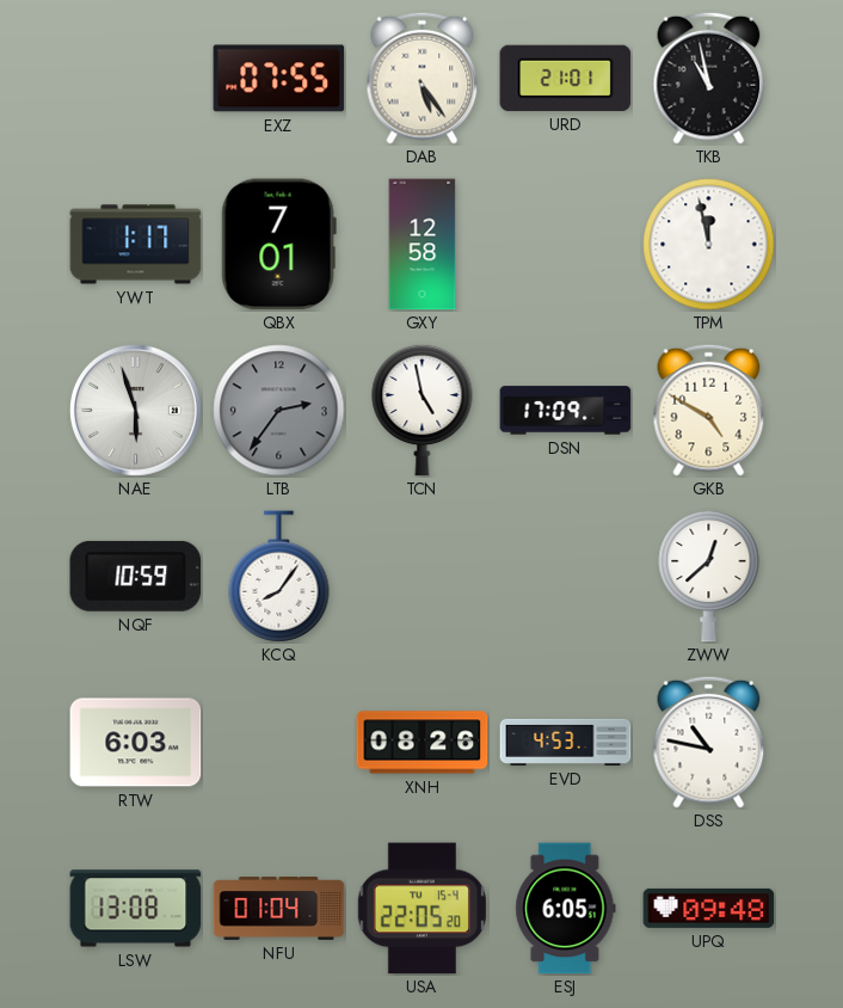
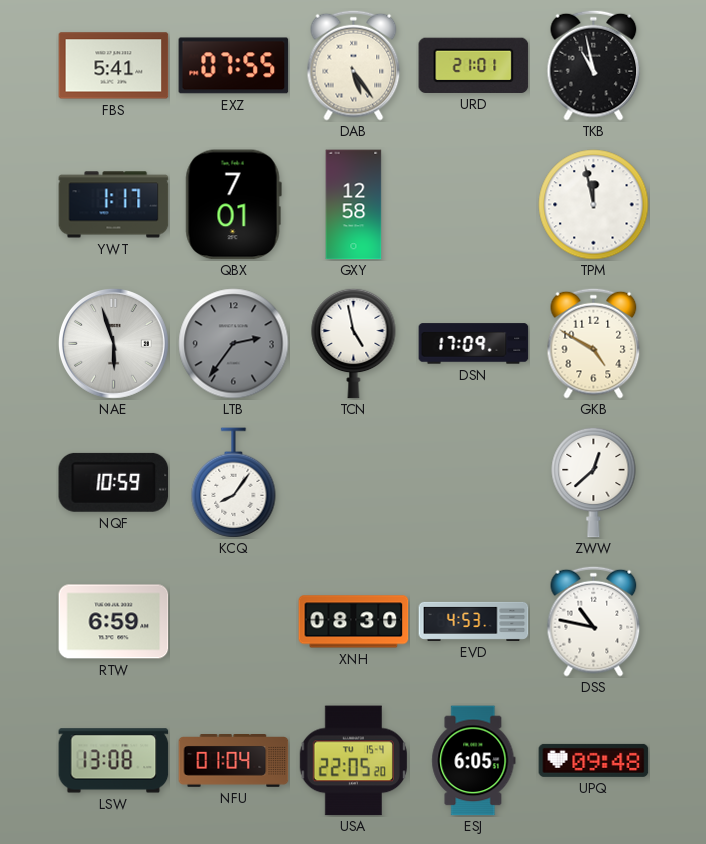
FBS: none -> 5:41 (114, 66)
RTW: 6:03 -> 6:59 (114, 622)
XNH: 08:26 -> 08:30 (354, 622)
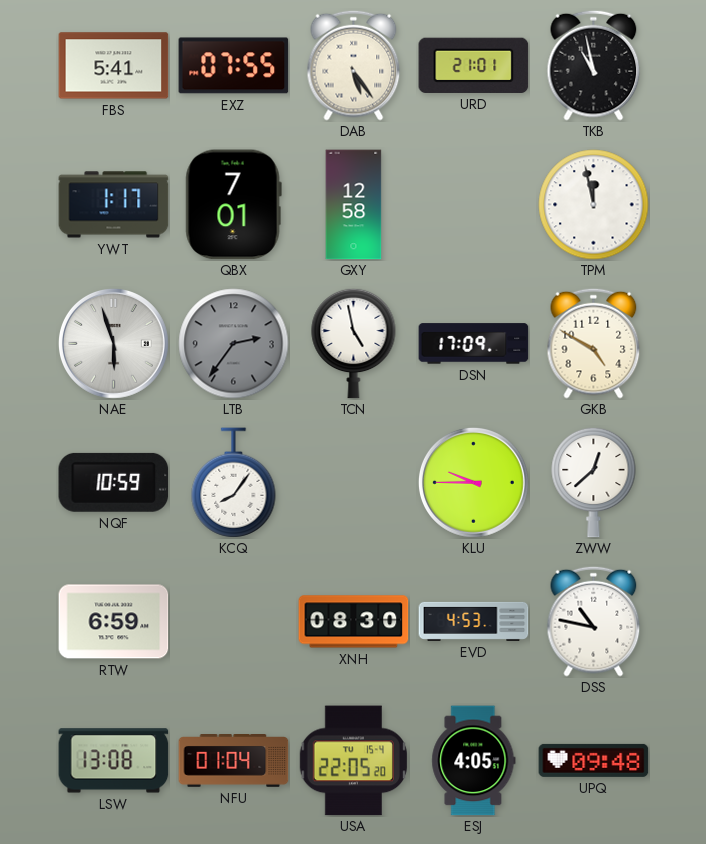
KLU: none -> 9:45 (473, 482)
ESJ: 6:05 -> 4:05 (474, 761)
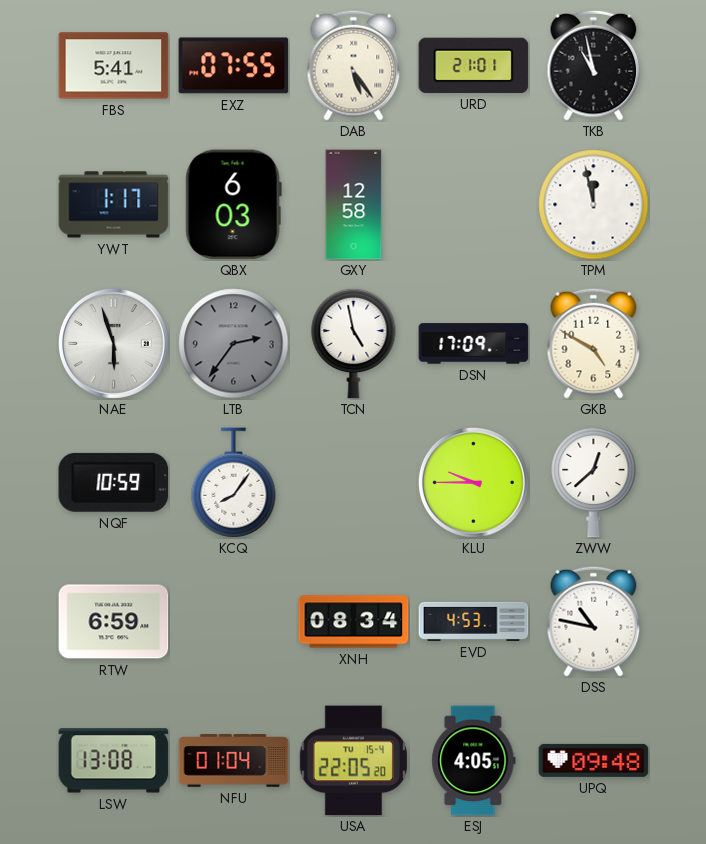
QBX: 7:01 -> 6:03 (233, 205)
XNH: 08:30 -> 08:34 (354, 622)
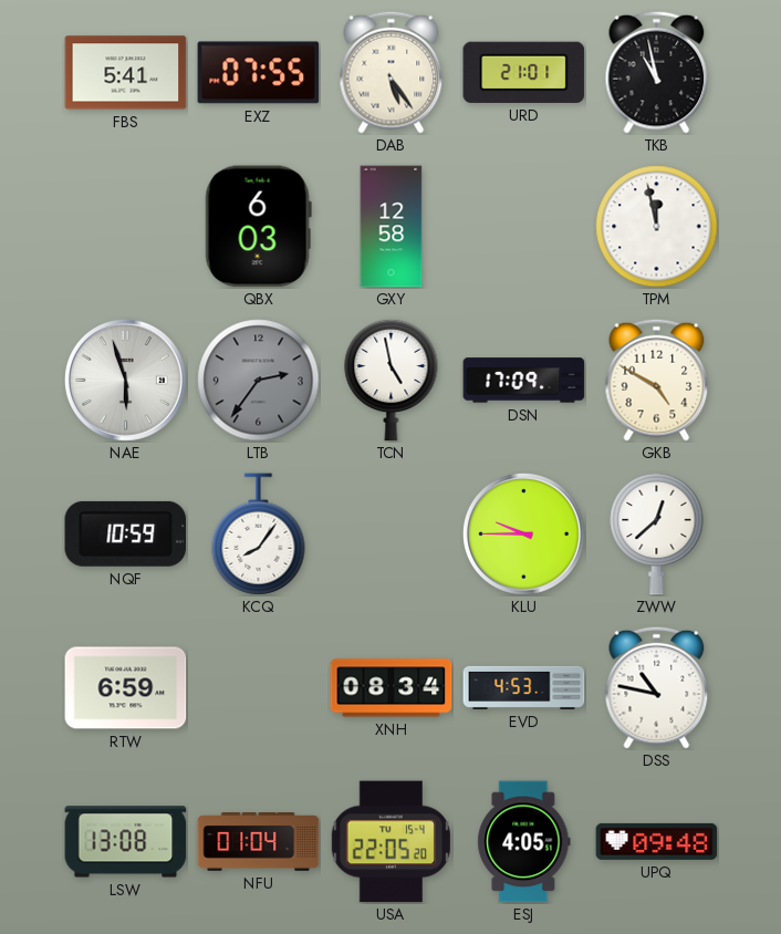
YWT: 1:17 -> none (114, 205)
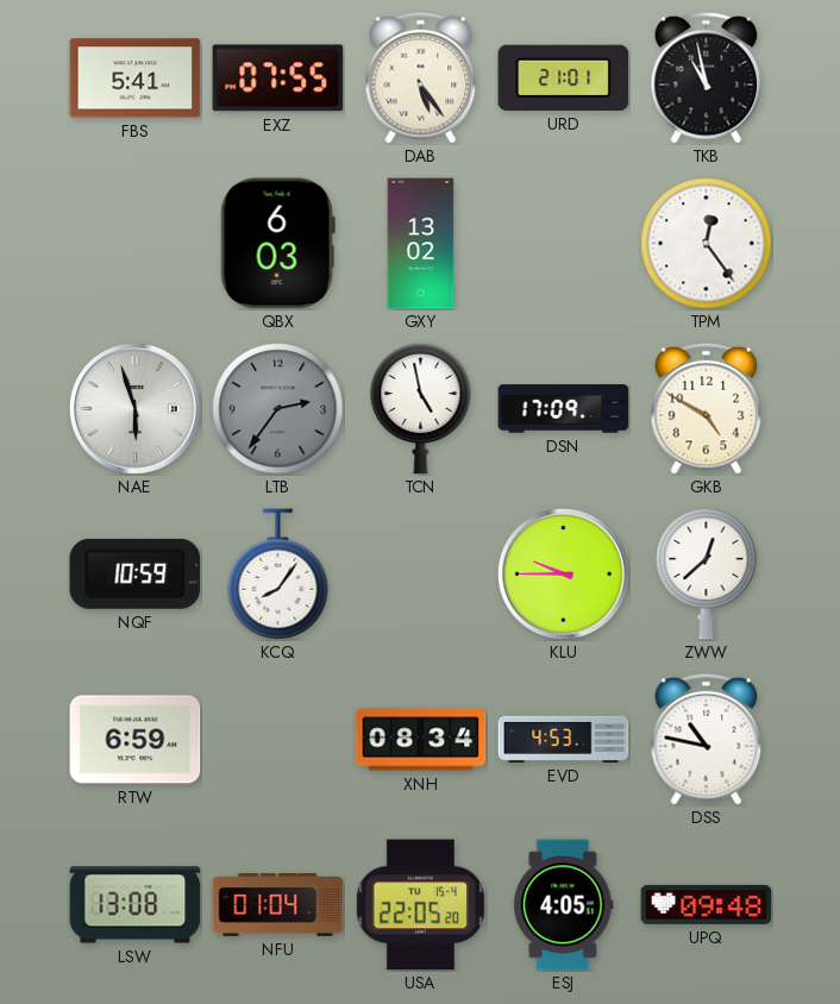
GXY: 12:58 -> 13:02 (421, 244)
TPM: 11:58 -> 12:24 (707, 244)
